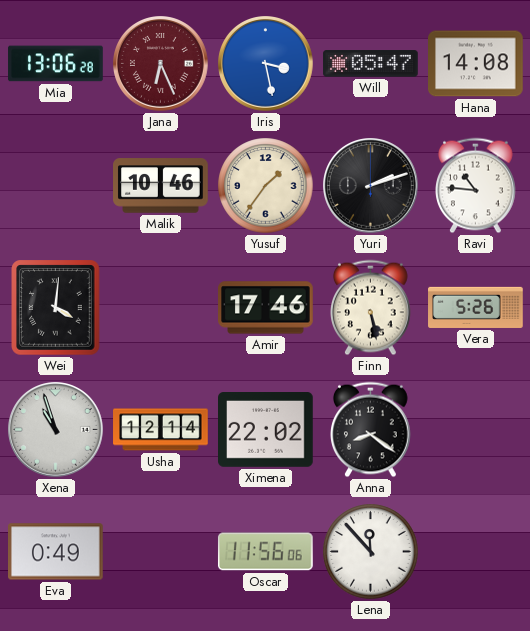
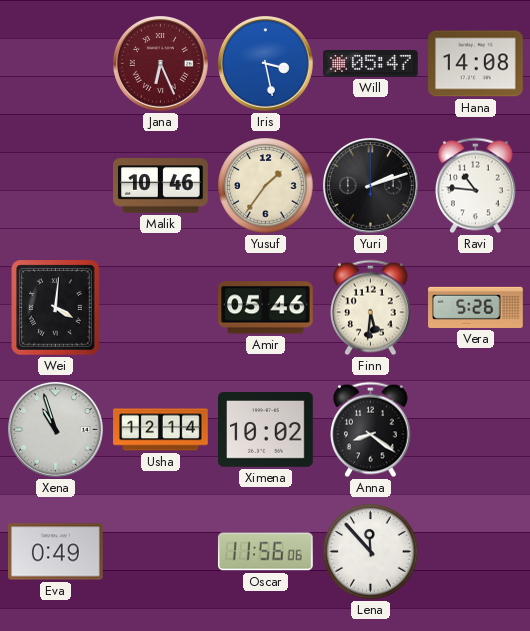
Mia: 13:06 -> none (56, 64)
Amir: 17:46 -> 05:46 (266, 308)
Finn: 5:28 -> 5:31 (371, 308)
Ximena: 22:02 -> 10:02 (266, 430)
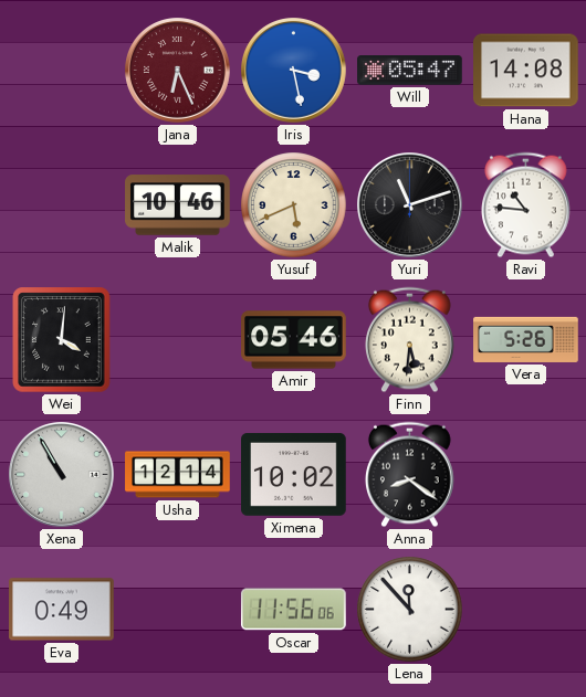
Yusuf: 1:36 -> 5:41 (294, 205)
Yuri: 2:12 -> 11:12 (410, 205)
Xena: 10:57 -> 10:55 (62, 475)
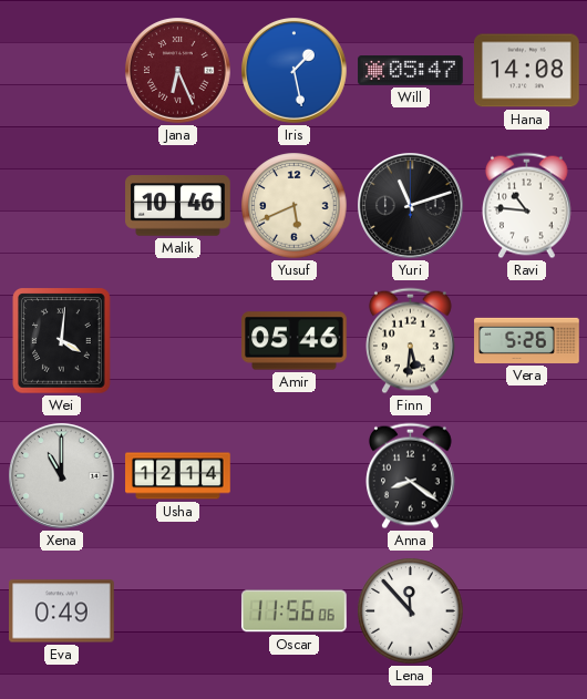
Iris: 3:28 -> 1:28 (295, 71)
Xena: 10:55 -> 11:00 (62, 476)
Ximena: 10:02 -> none (294, 475)
